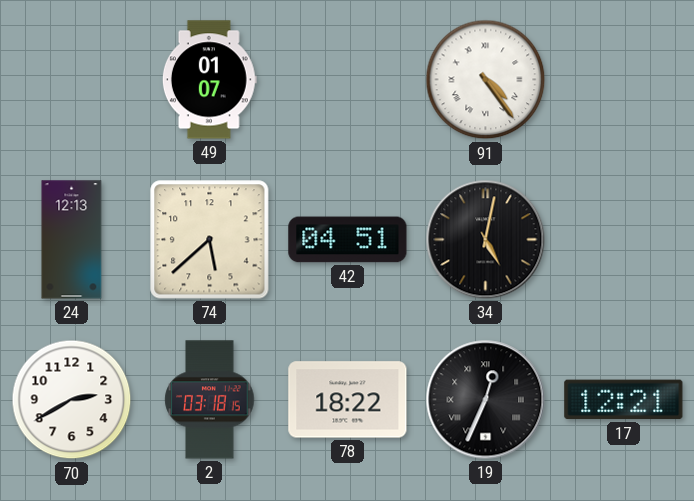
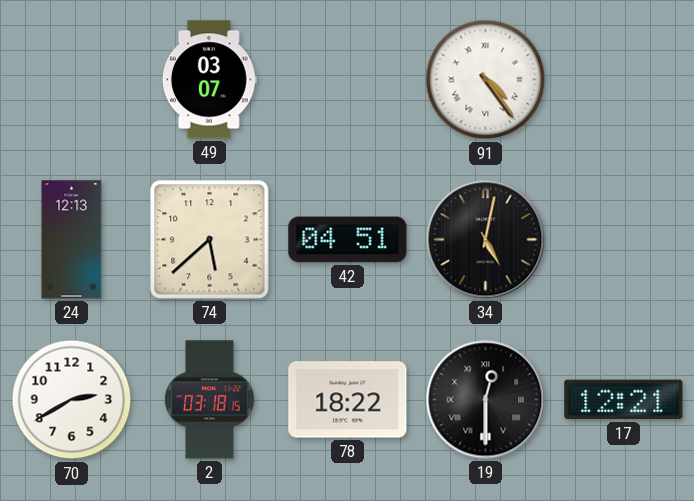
49: 01:07 -> 03:07 (209, 80)
19: 12:34 -> 12:30 (486, 400)
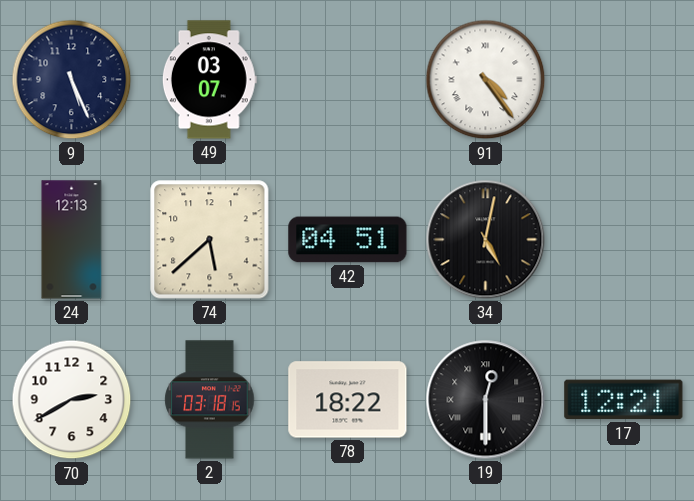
9: none -> 5:26 (72, 80)
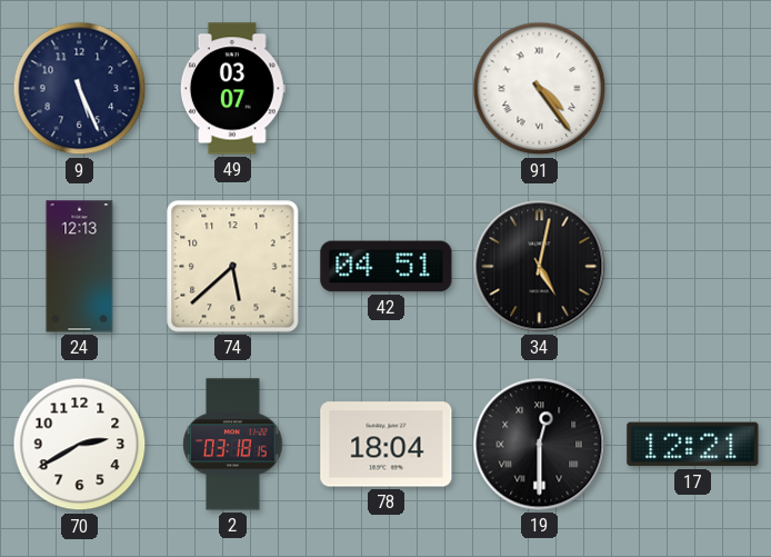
78: 18:22 -> 18:04 (387, 445)
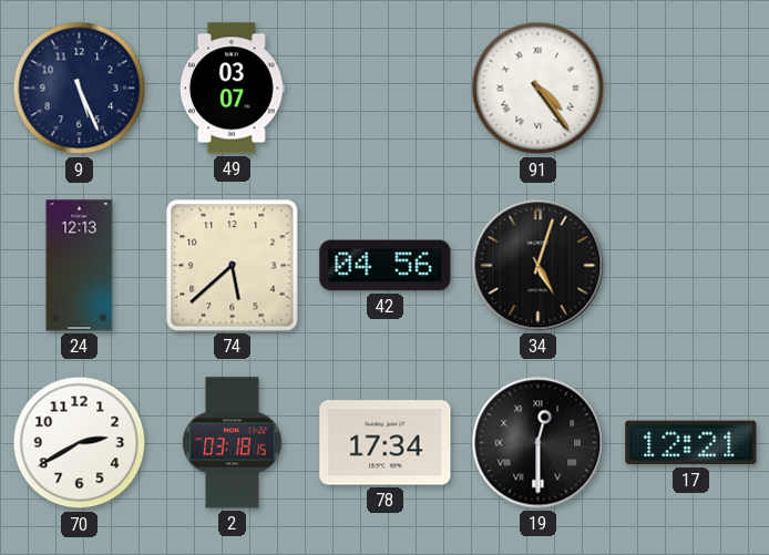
42: 04:51 -> 04:56 (386, 266)
34: 5:02 -> 5:03 (539, 266)
78: 18:04 -> 17:34 (386, 443)
